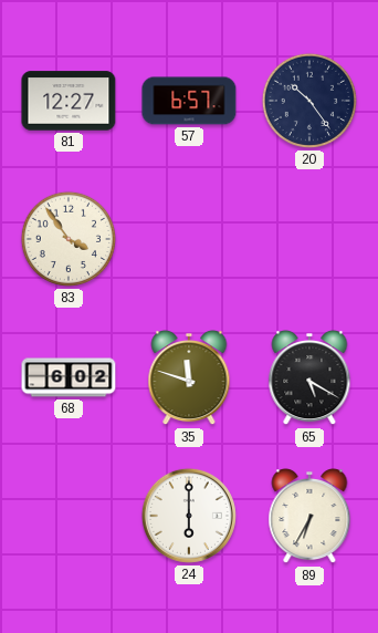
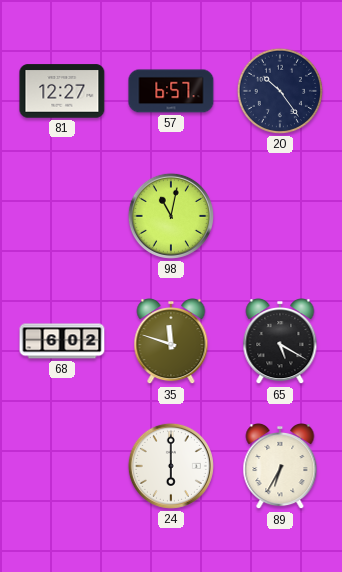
83: 3:54 -> none (69, 239)
98: none -> 11:02 (171, 216)
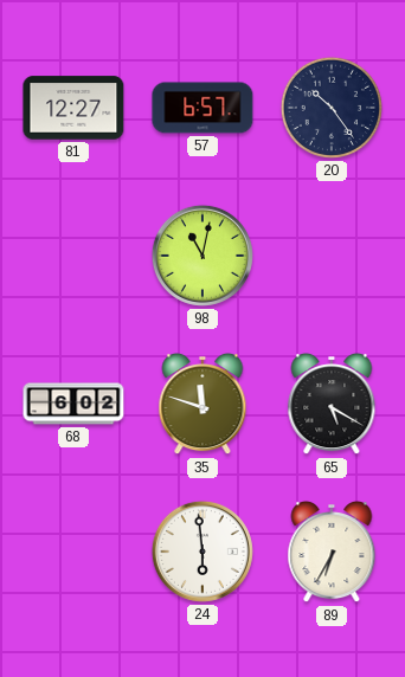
24: 6:00 -> 5:59 (202, 552)
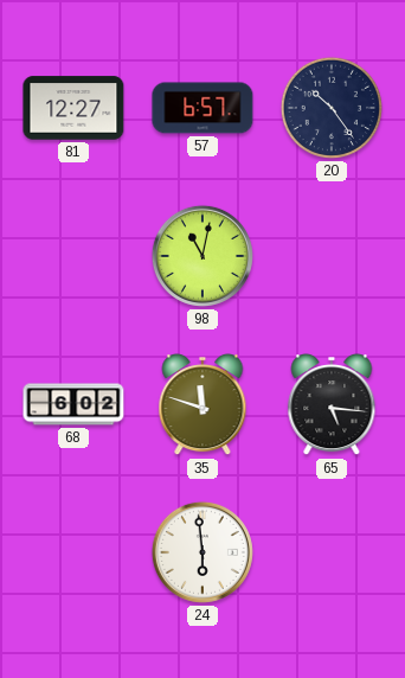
65: 5:20 -> 5:16 (332, 404)
89: 6:35 -> none (332, 552)
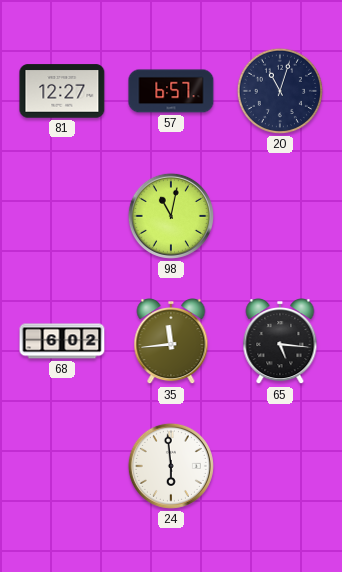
20: 10:24 -> 11:03 (280, 91)
35: 11:48 -> 11:44 (171, 341)
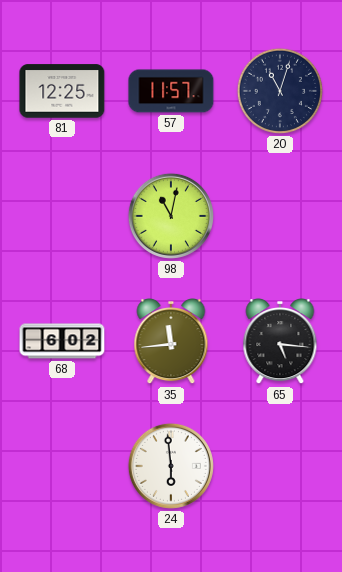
81: 12:27 -> 12:25 (62, 91)
57: 6:57 -> 11:57 (171, 91)
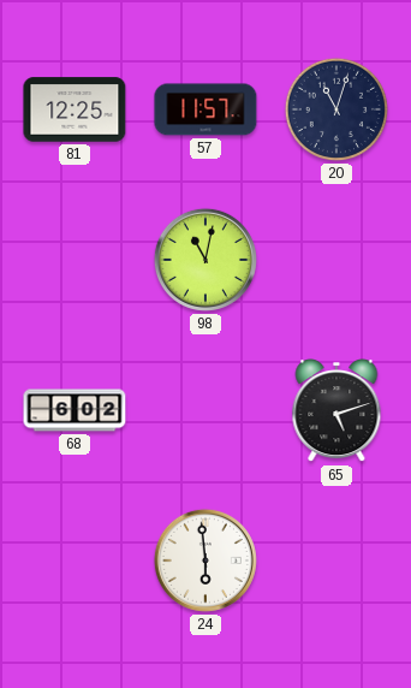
35: 11:44 -> none (171, 341)
65: 5:16 -> 5:12 (336, 410)
